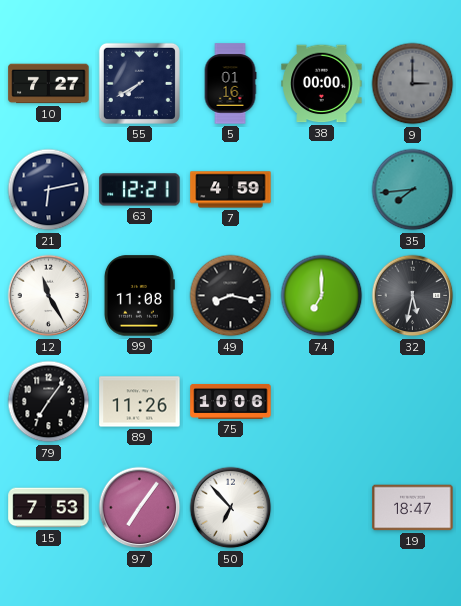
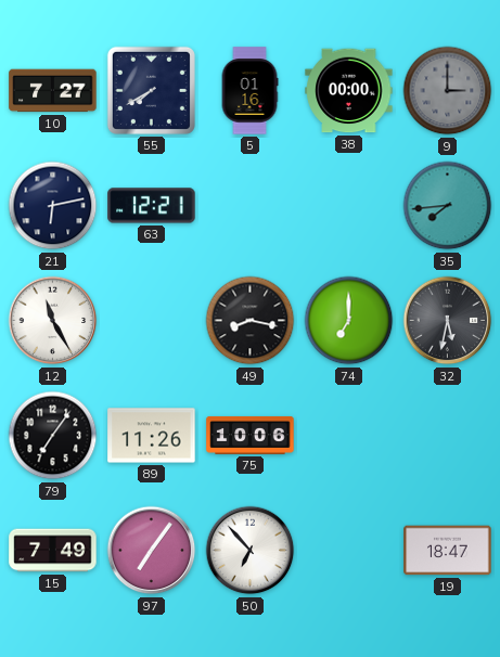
7: 4:59 -> none (231, 190)
99: 11:08 -> none (139, 296)
15: 7:53 -> 7:49 (53, 551)
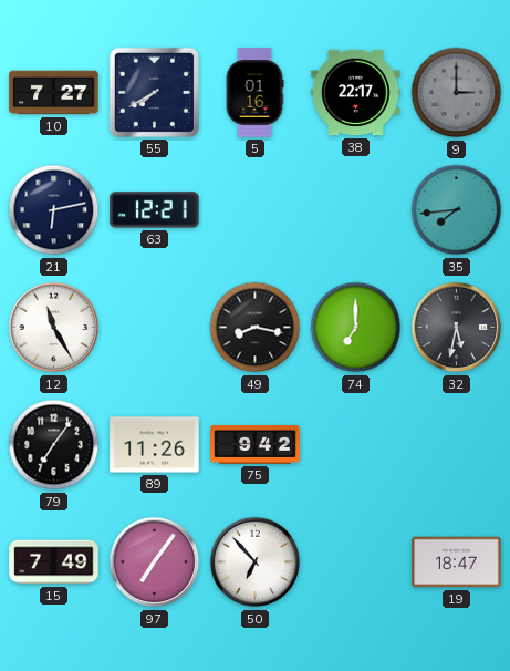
38: 00:00 -> 22:17 (356, 93)
75: 10:06 -> 9:42 (256, 444)
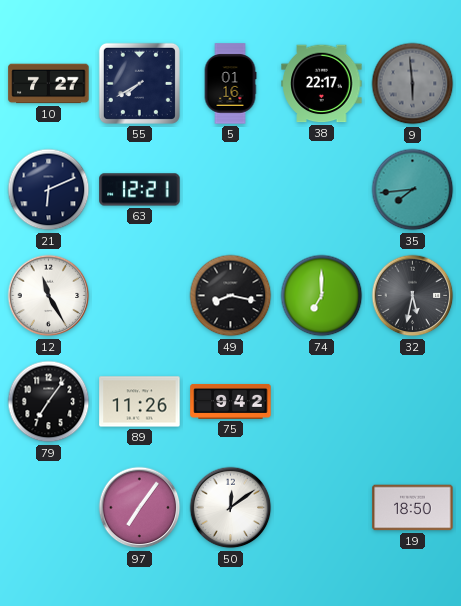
9: 3:00 -> 5:59 (413, 84)
21: 6:13 -> 6:11 (49, 190)
15: 7:49 -> none (54, 562)
50: 6:53 -> 12:09 (231, 508)
19: 18:47 -> 18:50 (413, 508)
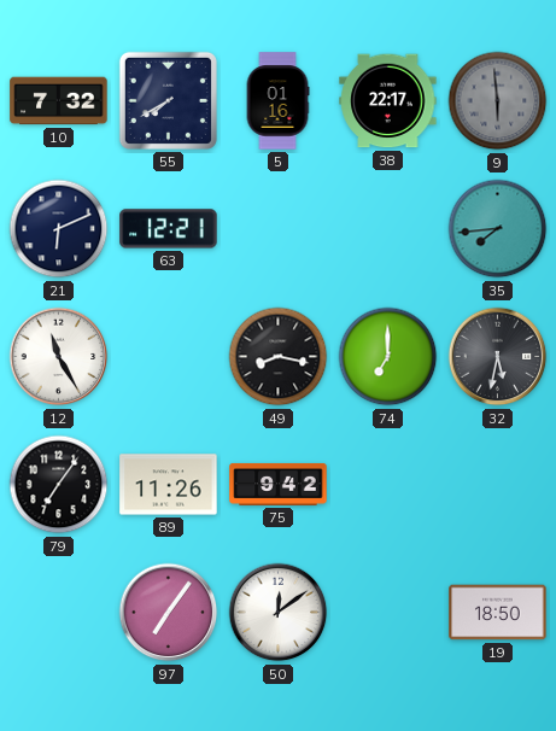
10: 7:27 -> 7:32 (59, 101)
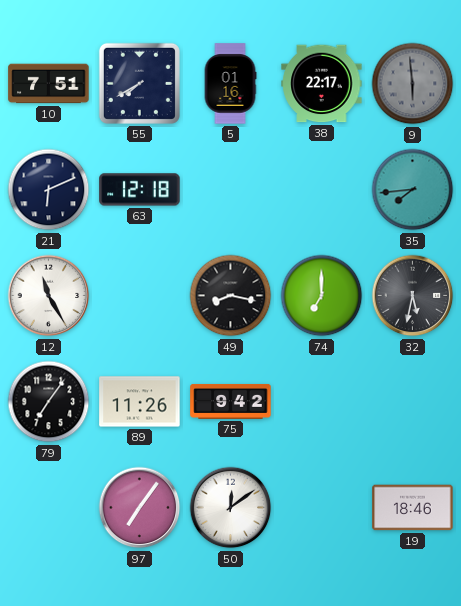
10: 7:32 -> 7:51 (49, 84)
63: 12:21 -> 12:18 (140, 190)
19: 18:50 -> 18:46 (413, 508)
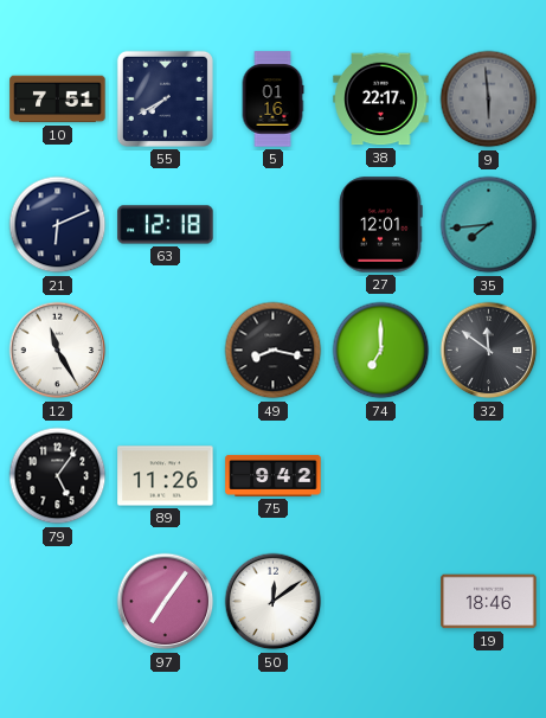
27: none -> 12:01 (380, 225)
32: 5:32 -> 11:51 (489, 351)
79: 7:06 -> 5:06 (58, 476)
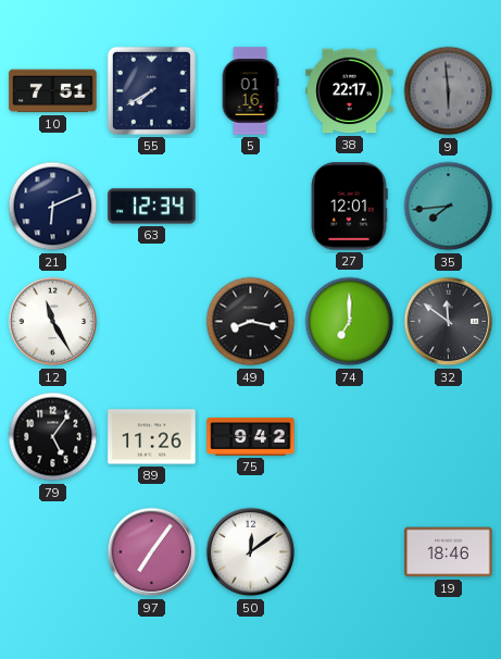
63: 12:18 -> 12:34 (152, 207)
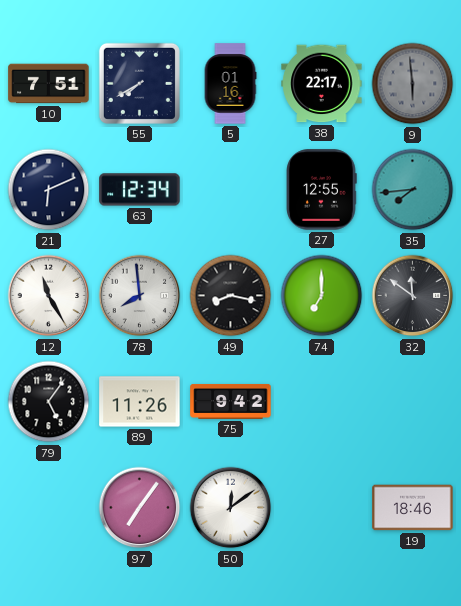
27: 12:01 -> 12:55 (321, 190)
78: none -> 7:59 (140, 296)
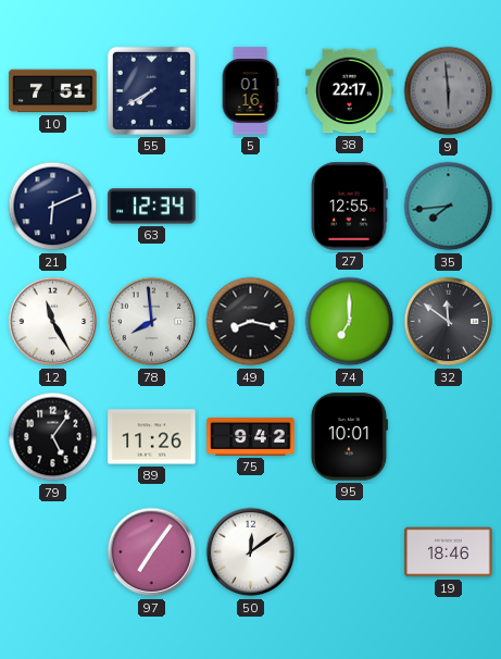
95: none -> 10:01 (349, 437)
